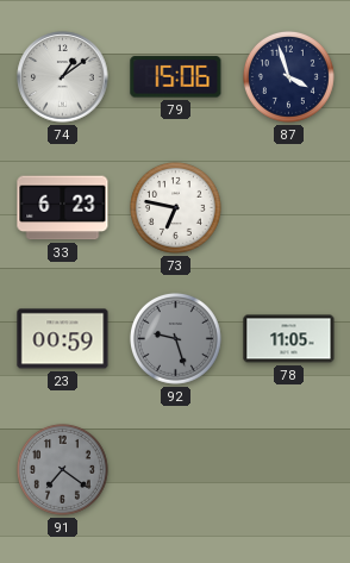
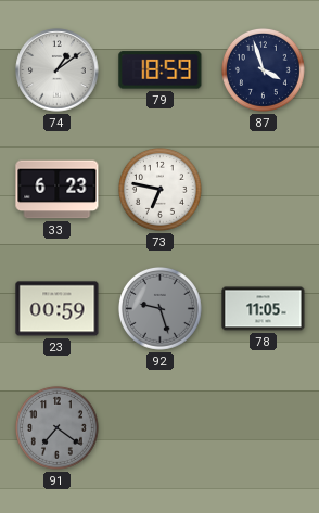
79: 15:06 -> 18:59 (161, 70)
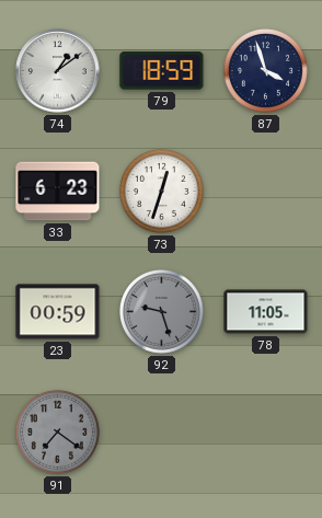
73: 6:47 -> 12:33 (161, 191)
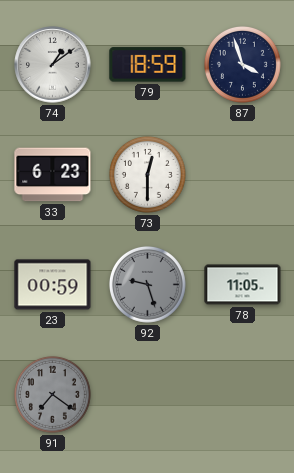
73: 12:33 -> 12:30 (147, 174)
